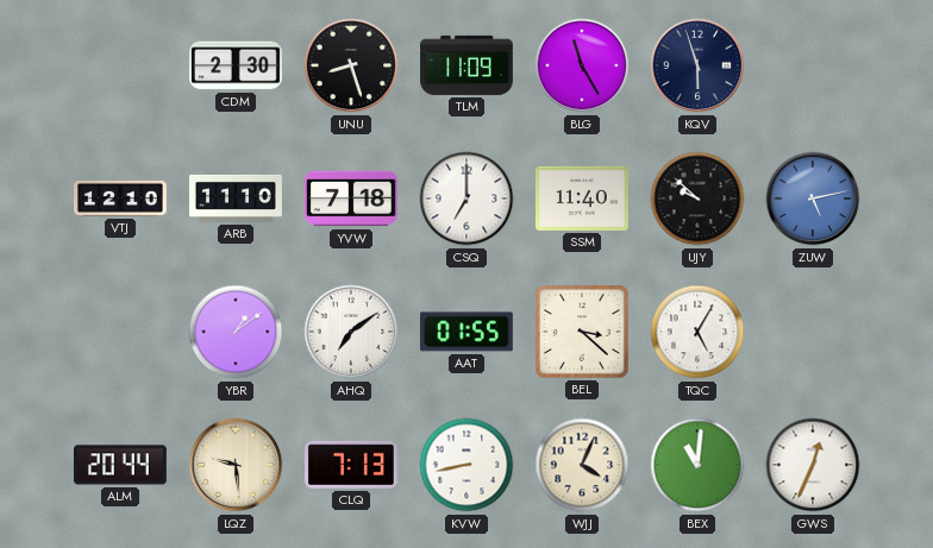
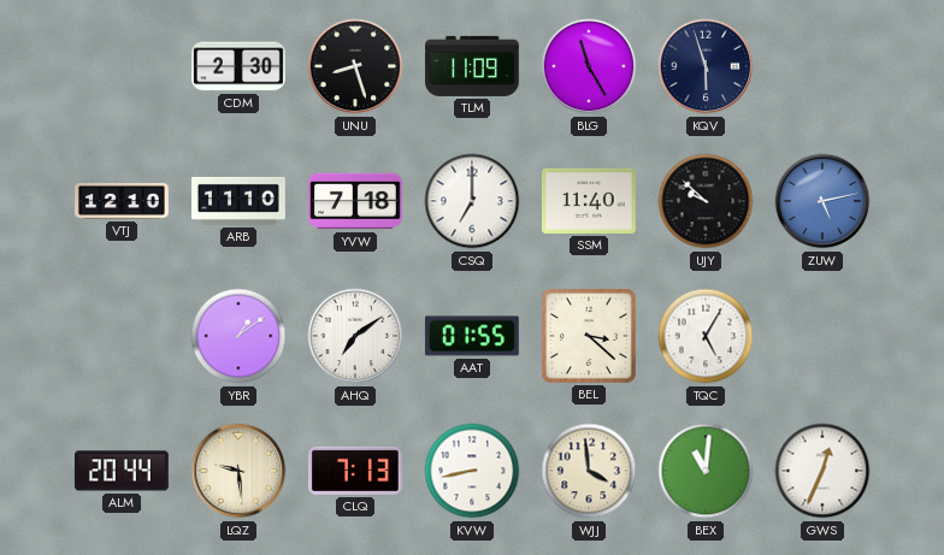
WJJ: 4:04 -> 3:59 (589, 471)
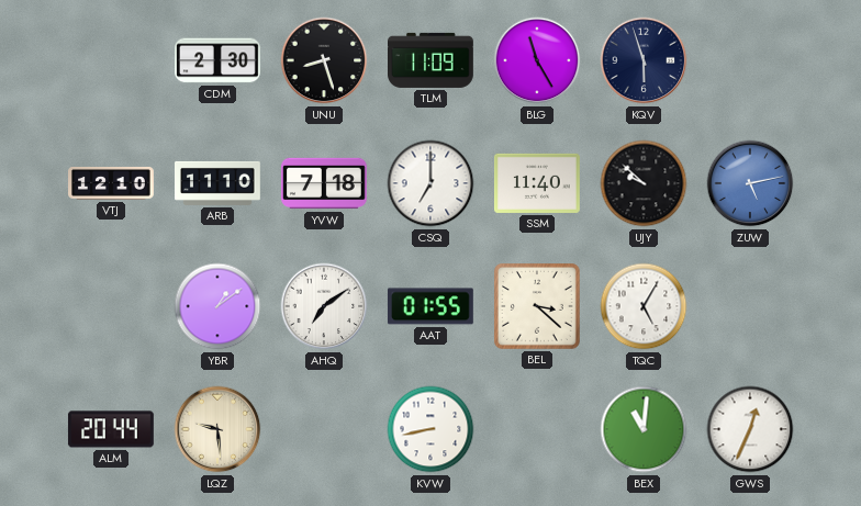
CLQ: 7:13 -> none (355, 471)
WJJ: 3:59 -> none (589, 471)
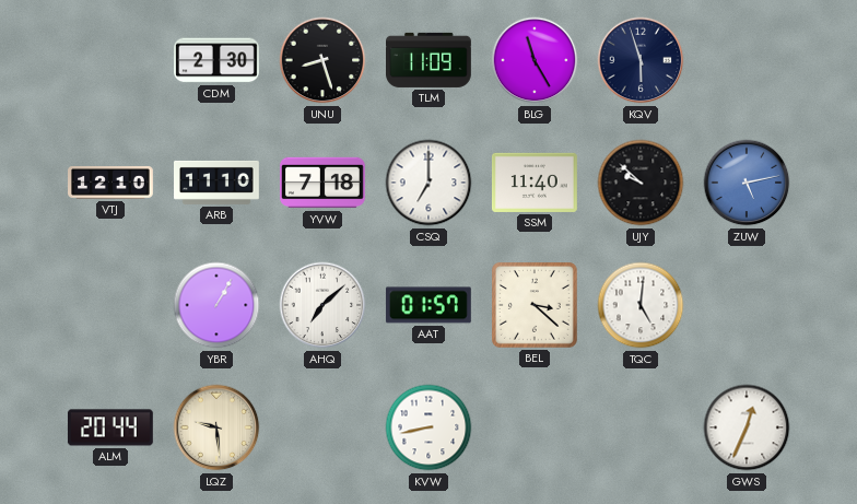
YBR: 1:09 -> 1:05 (216, 305)
AHQ: 7:09 -> 7:08 (322, 305)
AAT: 01:55 -> 01:57 (428, 305)
TQC: 5:05 -> 5:01 (641, 305)
BEX: 11:01 -> none (644, 429)
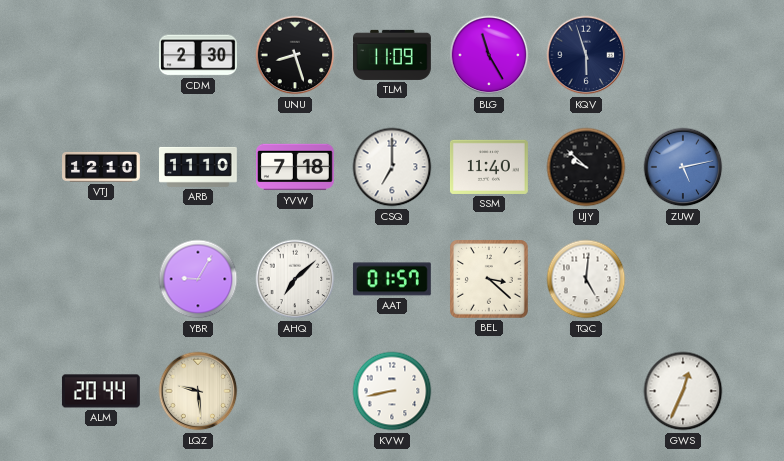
YBR: 1:05 -> 9:05 (198, 279)
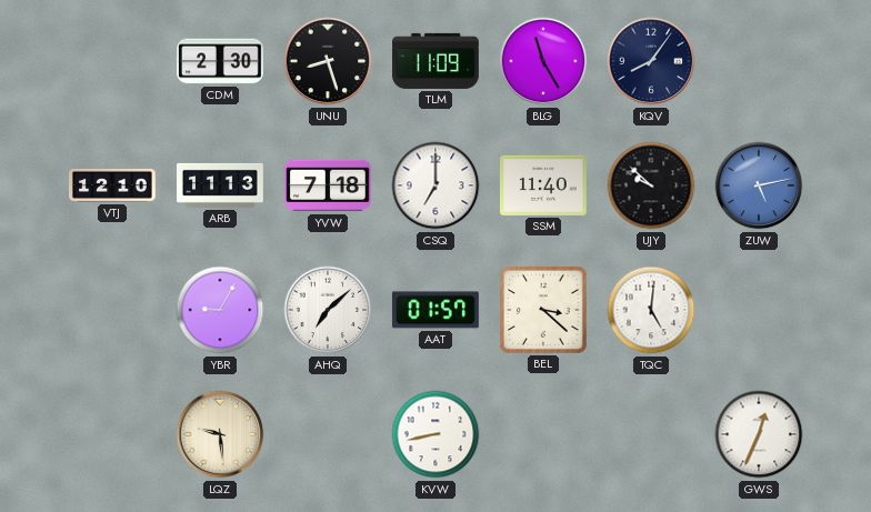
KQV: 5:57 -> 8:06 (651, 61)
ARB: 11:10 -> 11:13 (221, 185)
ALM: 20:44 -> none (101, 391)
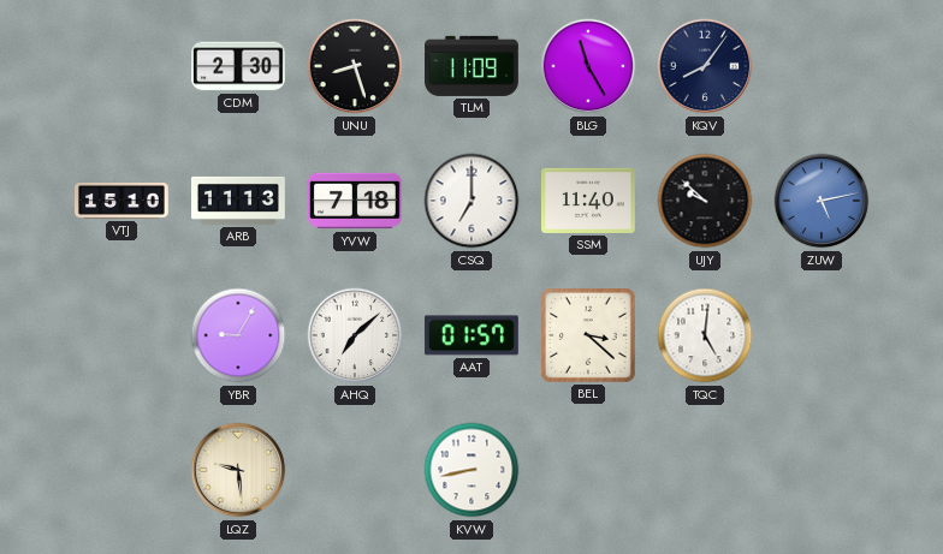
VTJ: 12:10 -> 15:10 (123, 201)
GWS: 12:34 -> none (759, 434)
